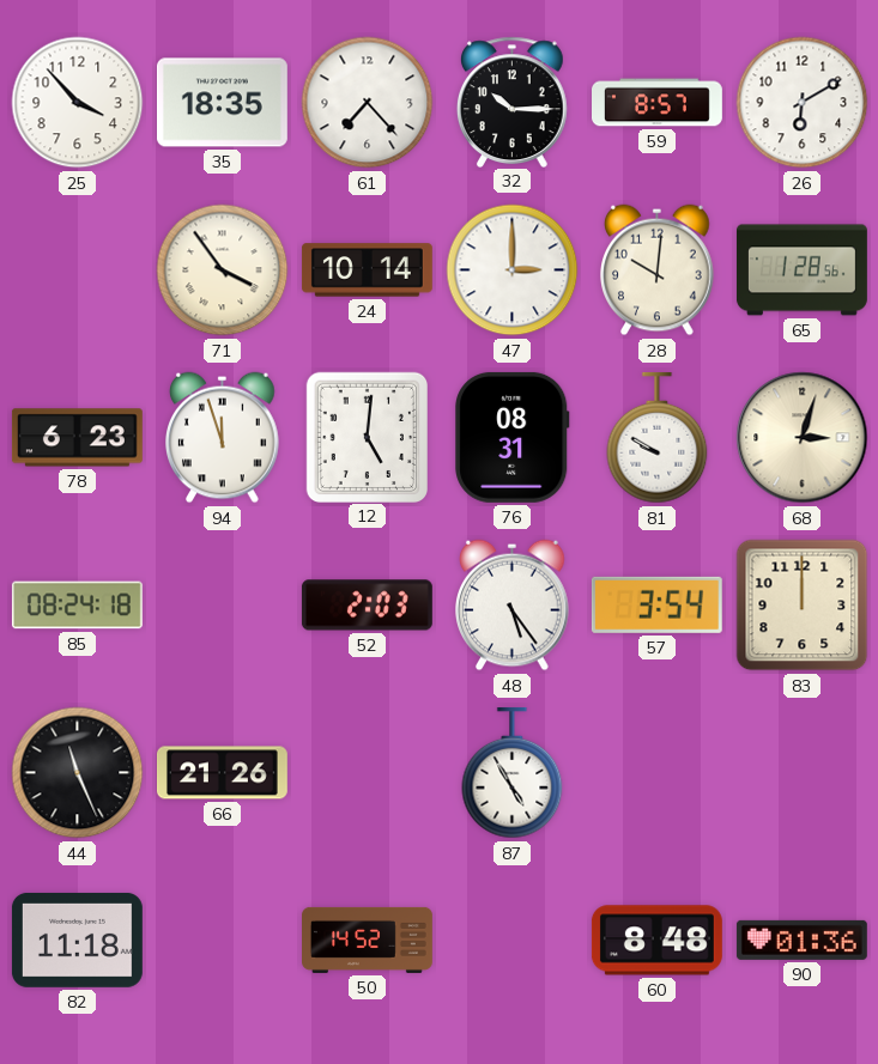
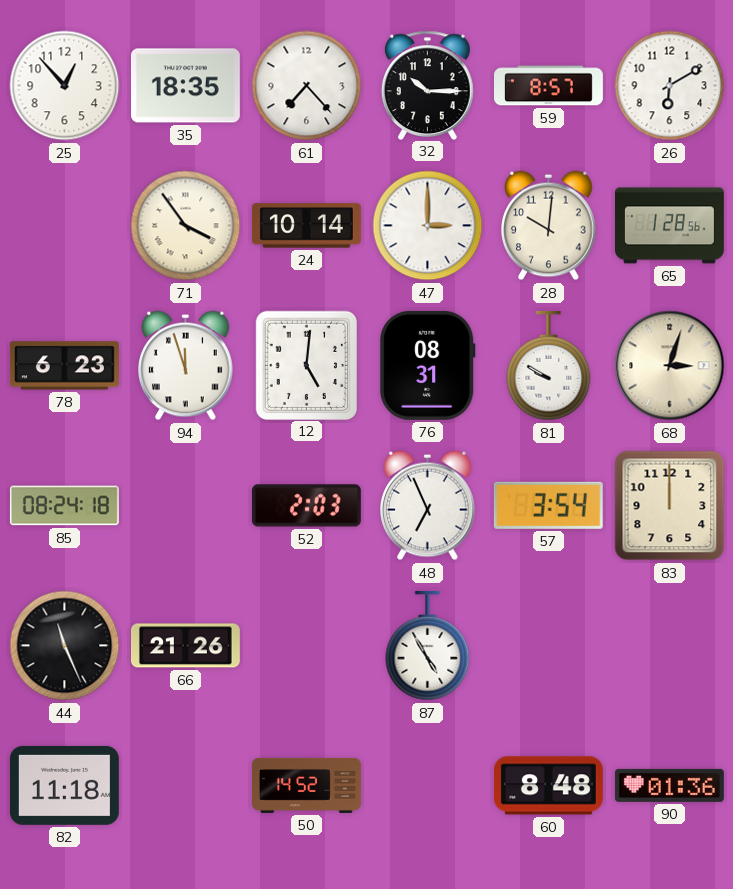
25: 3:53 -> 12:53 (65, 86)
48: 5:24 -> 6:56 (428, 506)
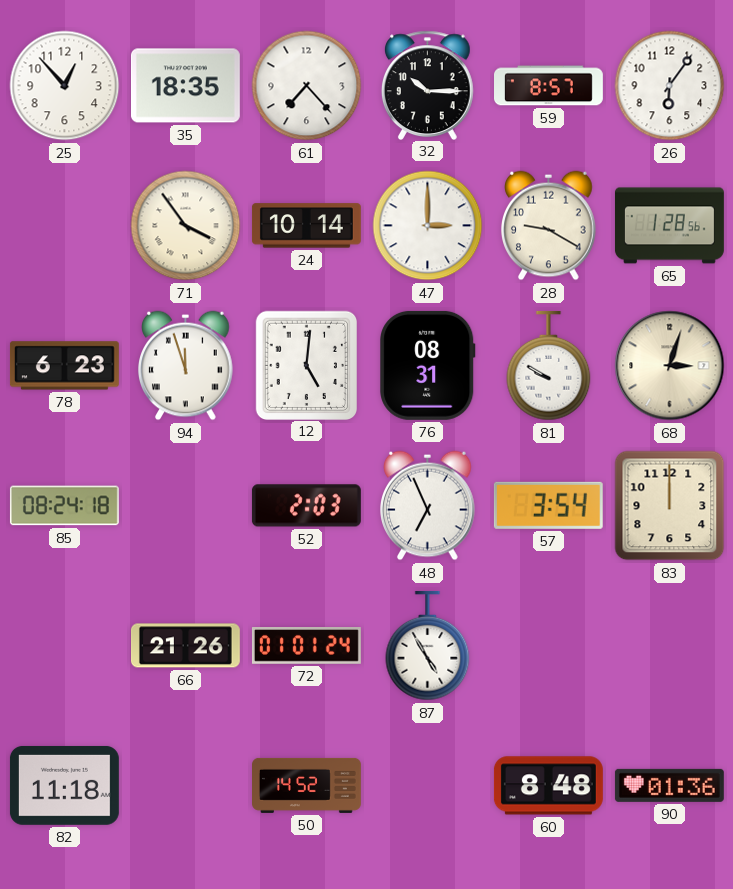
26: 6:10 -> 6:06 (670, 86)
28: 10:01 -> 9:20 (549, 226)
44: 11:26 -> none (65, 646)
72: none -> 01:01 (306, 646)
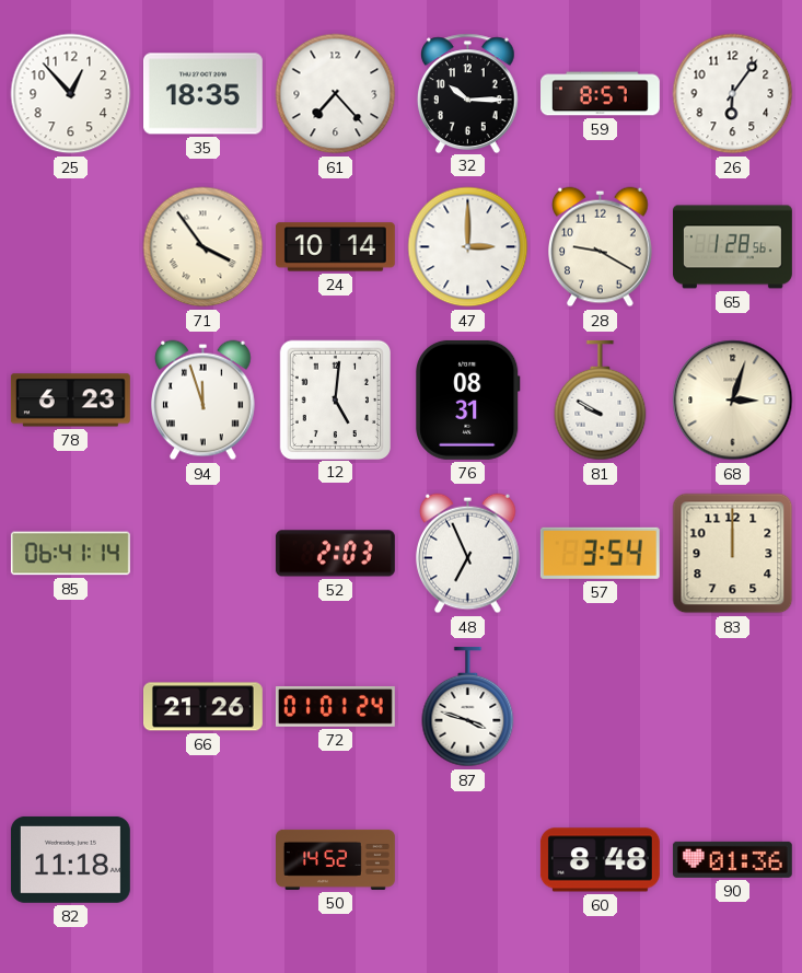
85: 08:24 -> 06:41 (70, 554)
87: 4:55 -> 3:48 (468, 707)
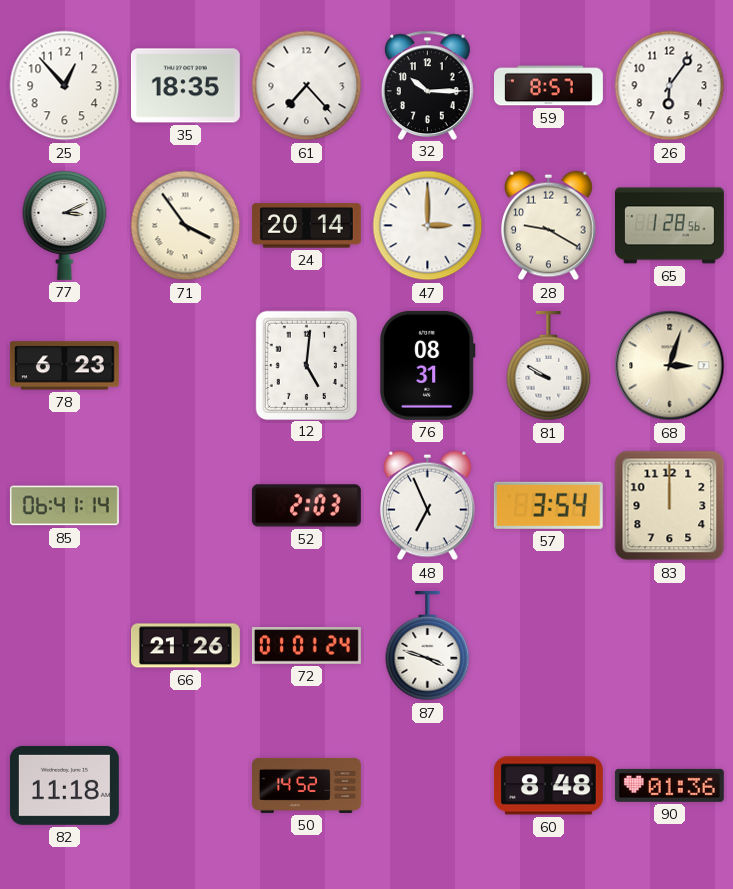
77: none -> 3:11 (65, 225)
24: 10:14 -> 20:14 (306, 226)
94: 11:57 -> none (204, 401)
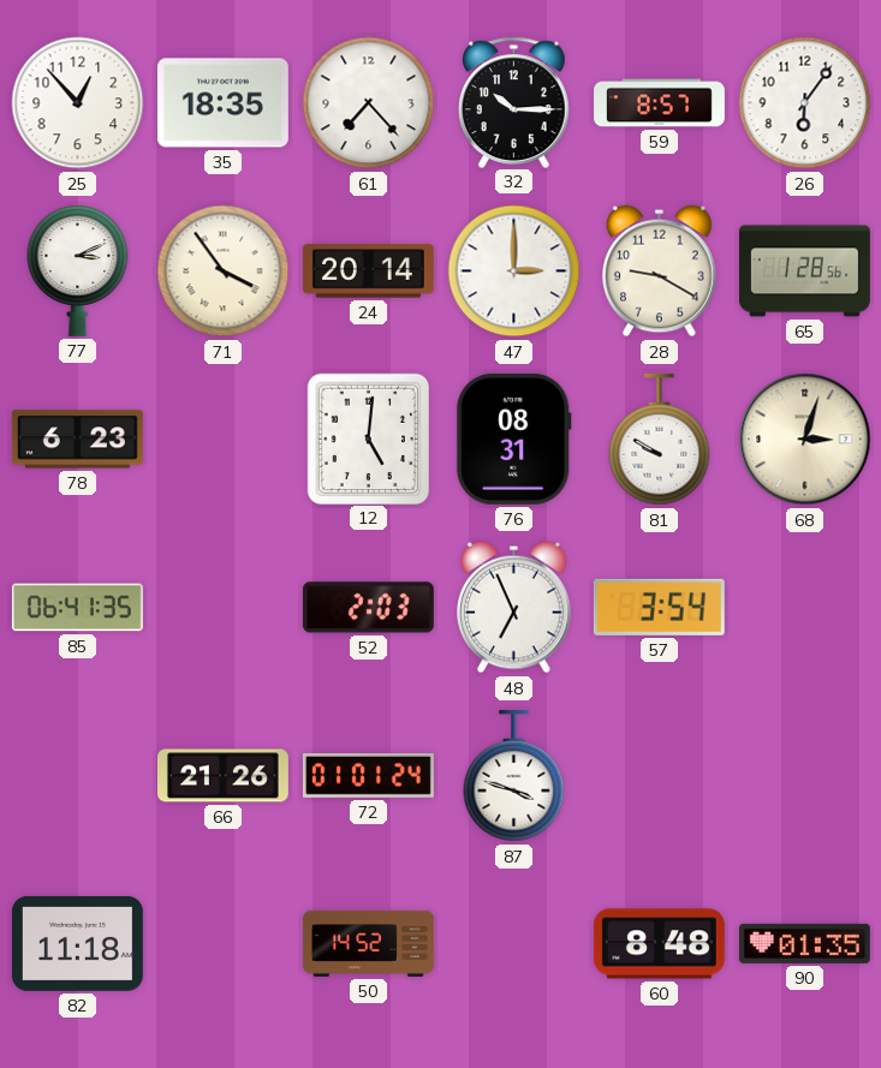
85: 06:41:14 -> 06:41:35 (77, 608)
83: 12:00 -> none (670, 506)
90: 01:36 -> 01:35 (804, 943)
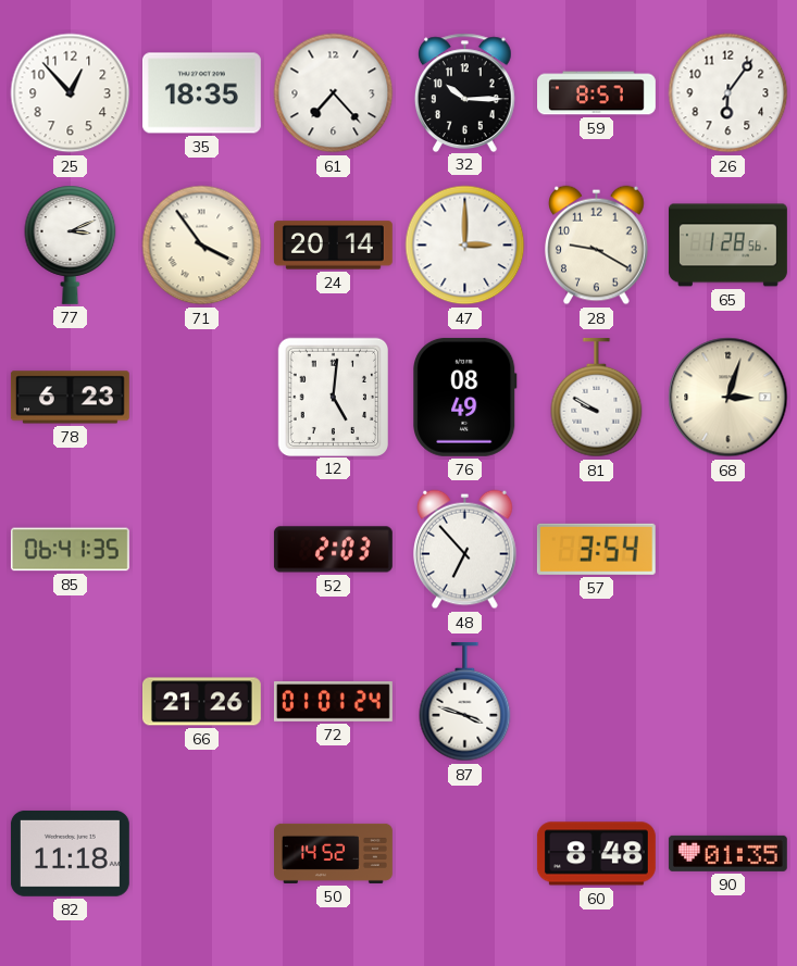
76: 08:31 -> 08:49 (465, 397)
48: 6:56 -> 6:53 (465, 550)
